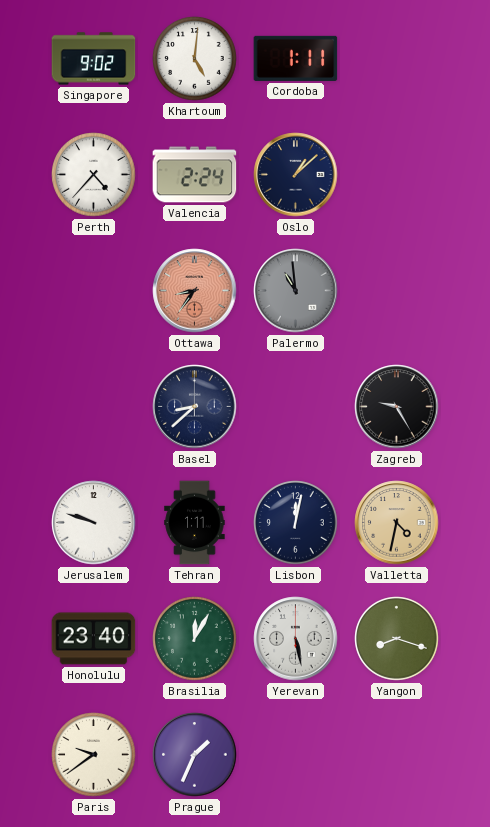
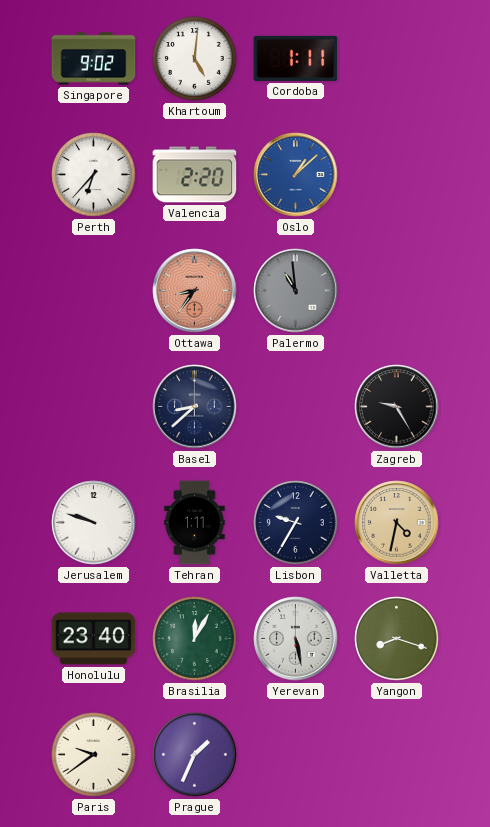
Perth: 4:37 -> 6:37 (94, 175)
Valencia: 2:24 -> 2:20 (195, 175)
Oslo dial: navy -> blue (296, 175)
Lisbon: 12:02 -> 9:35 (296, 523)
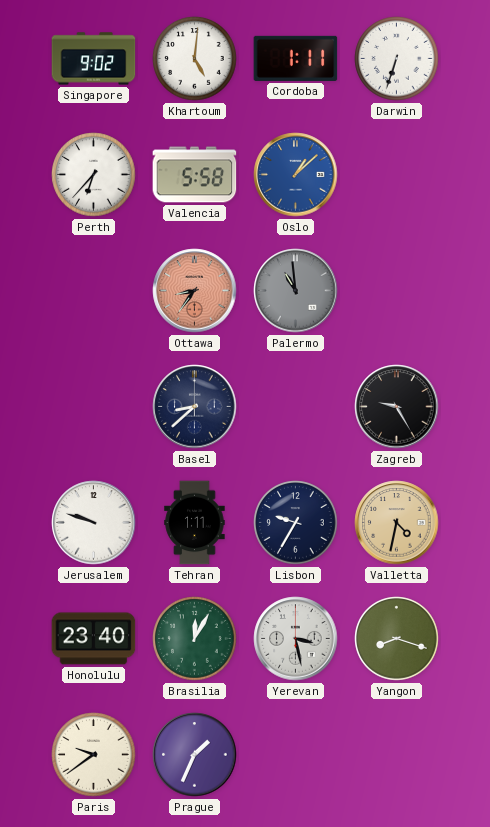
Darwin: none -> 6:33 (397, 59)
Valencia: 2:20 -> 5:58 (195, 175)
Yerevan: 5:28 -> 3:28 (296, 639)
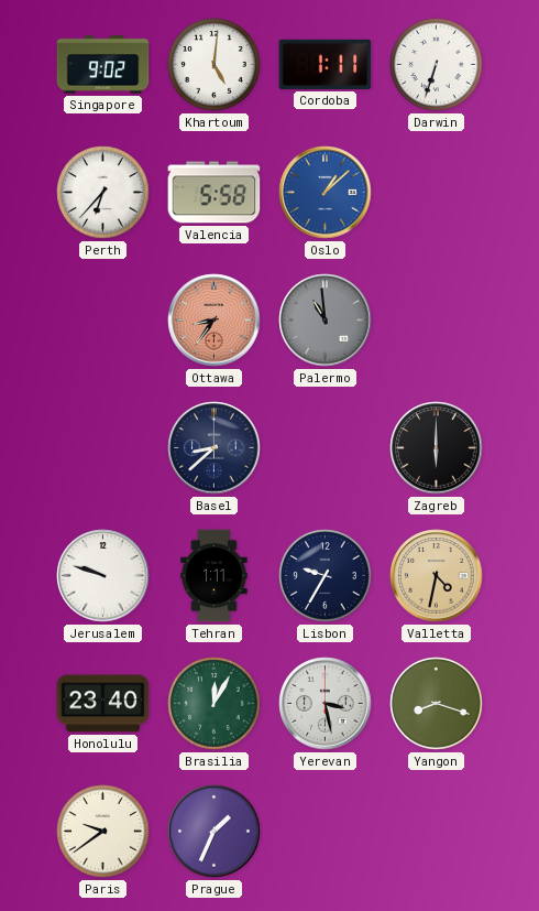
Zagreb: 9:25 -> 6:00 (437, 448)
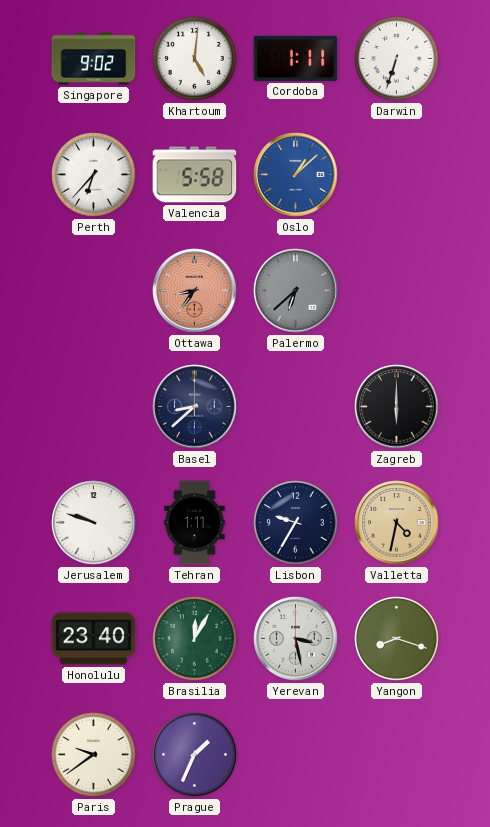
Palermo: 10:59 -> 6:38 (296, 291)
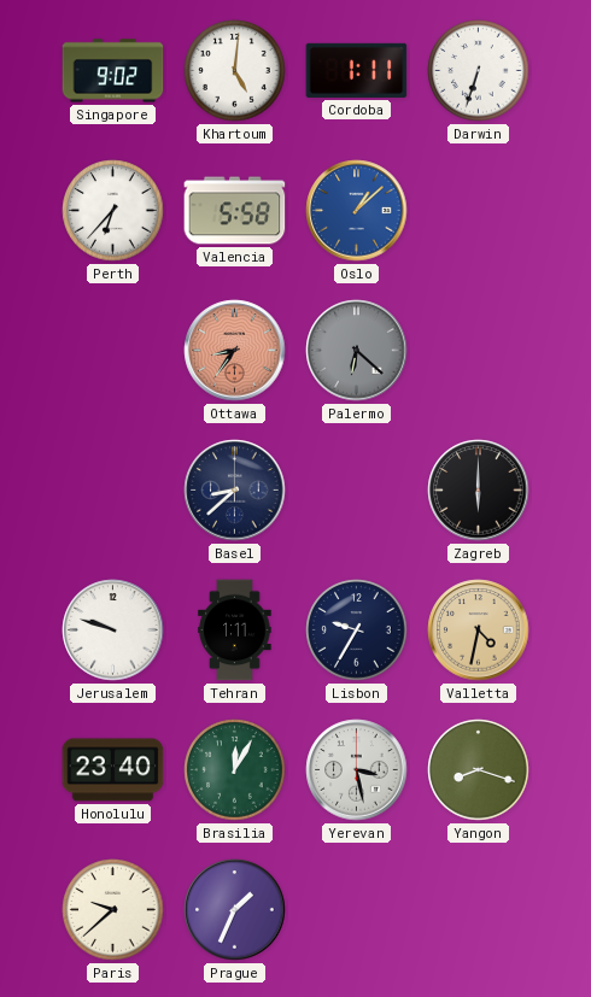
Palermo: 6:38 -> 6:22 (357, 351)
Paris: 9:39 -> 9:38 (113, 910)
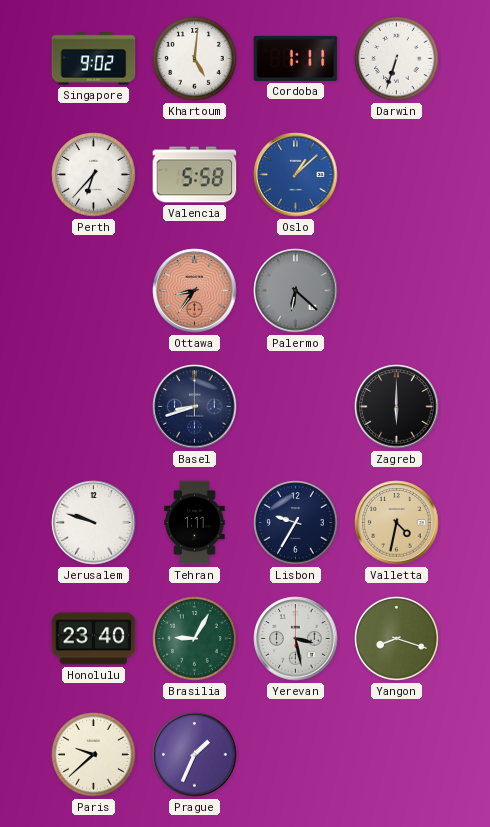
Basel: 8:38 -> 8:42 (195, 407)
Brasilia: 12:05 -> 9:05 (195, 639)
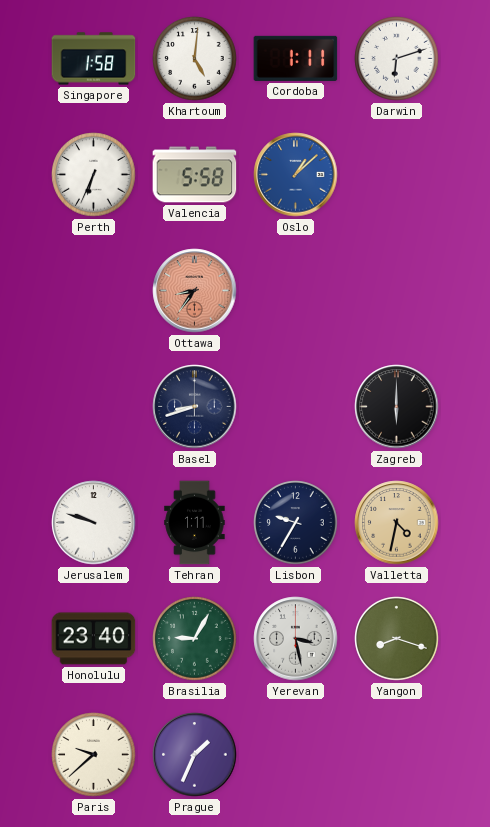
Singapore: 9:02 -> 1:58 (94, 59)
Darwin: 6:33 -> 6:12 (397, 59)
Perth: 6:37 -> 6:34 (94, 175)
Palermo: 6:22 -> none (296, 291)
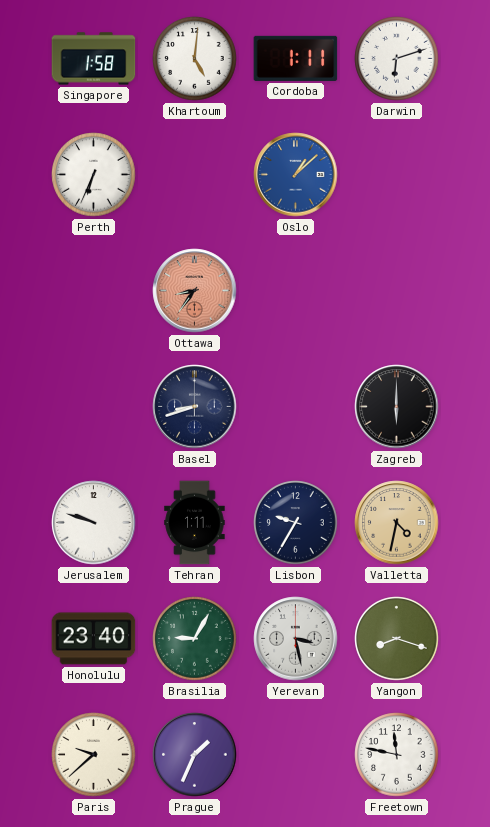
Valencia: 5:58 -> none (195, 175)
Freetown: none -> 11:47 (397, 755)
